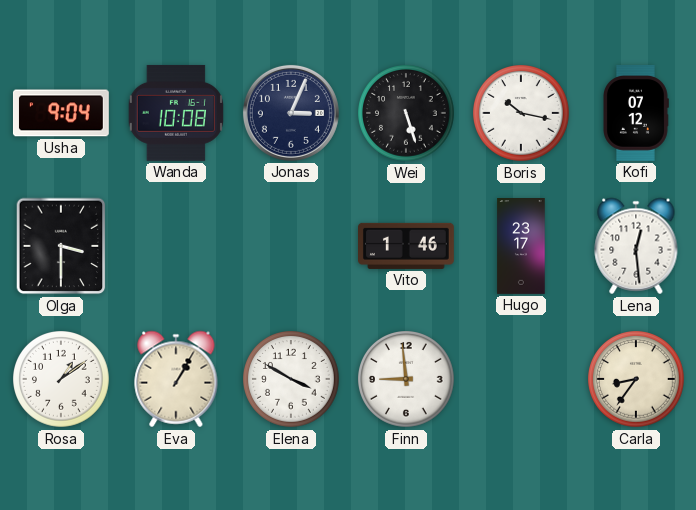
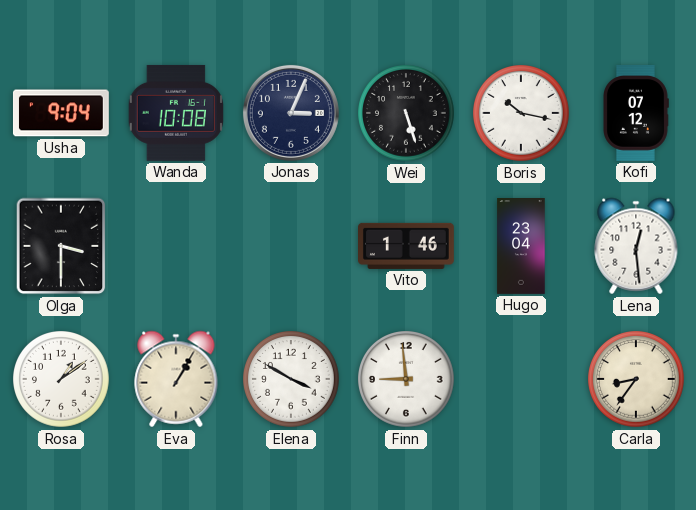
Hugo: 23:17 -> 23:04 (521, 247)
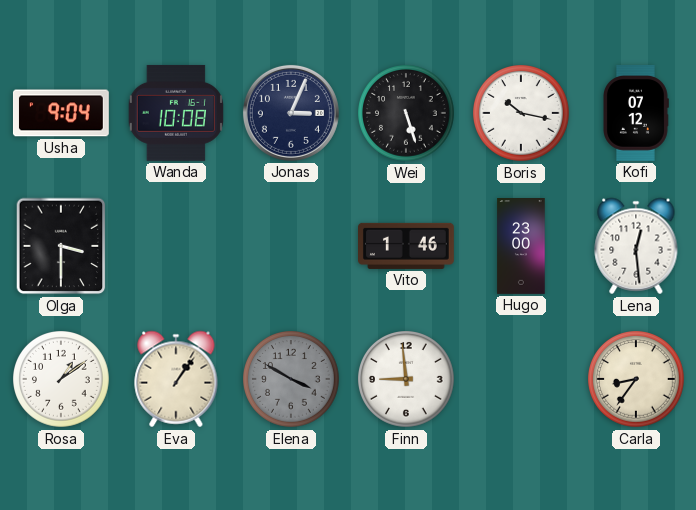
Hugo: 23:04 -> 23:00 (521, 247)
Eva: 1:05 -> 1:06 (176, 379)
Elena dial: white -> grey (292, 380)
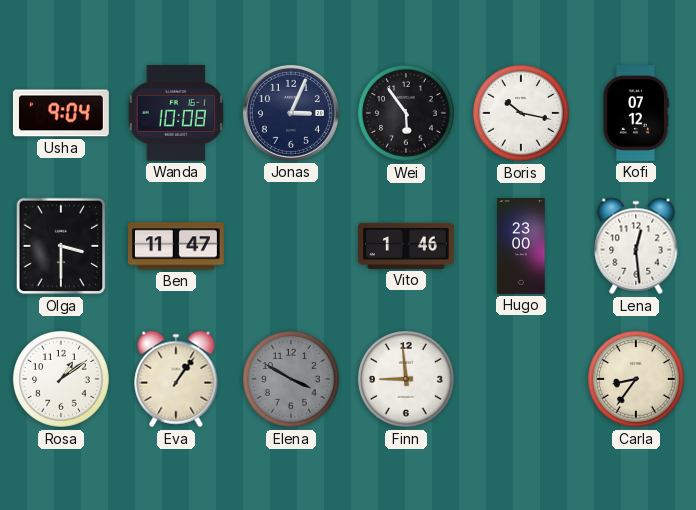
Wei: 5:27 -> 5:54 (407, 114)
Ben: none -> 11:47 (177, 246)
